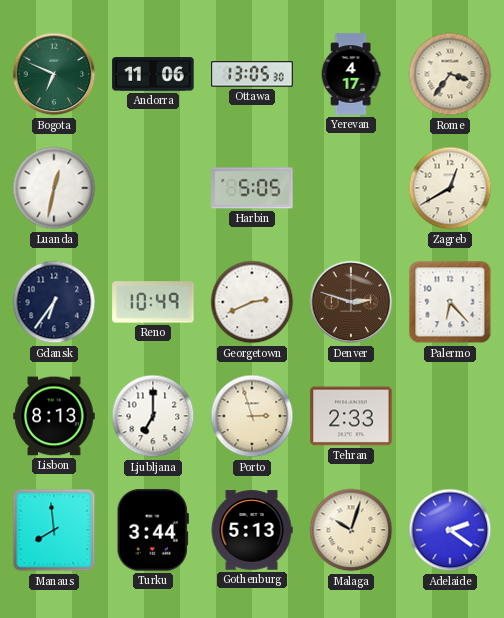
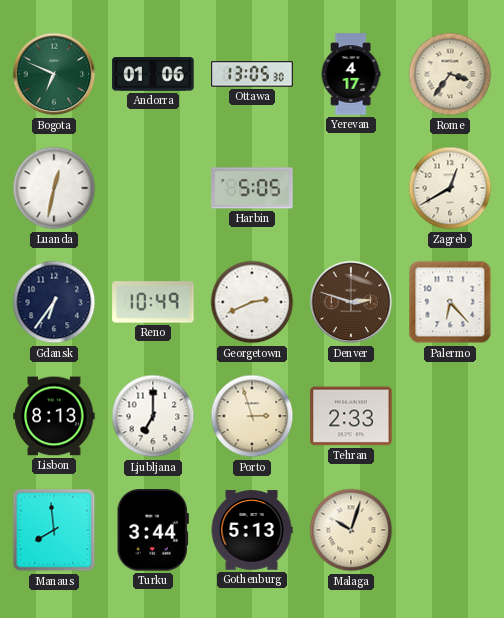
Andorra: 11:06 -> 01:06 (153, 74)
Adelaide: 2:21 -> none (450, 530)
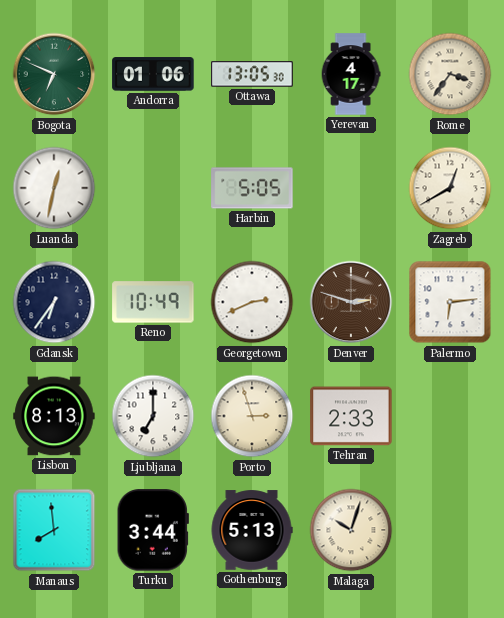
Palermo: 6:23 -> 6:14 (450, 302)
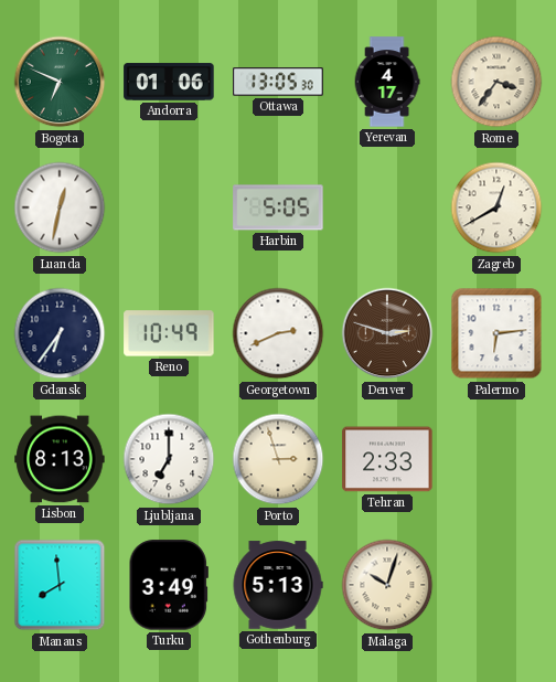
Turku: 3:44 -> 3:49 (169, 585)
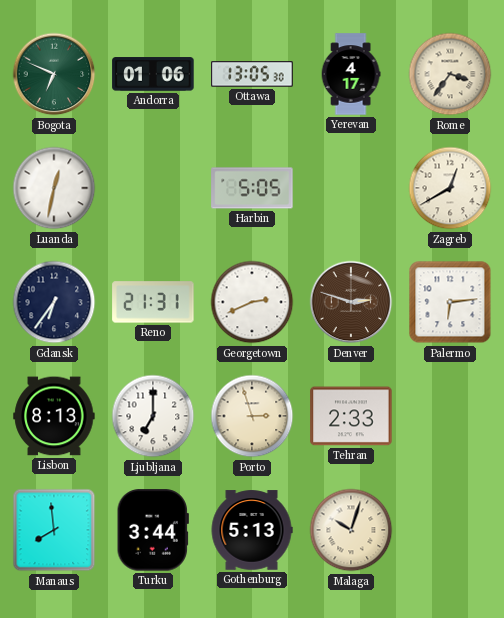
Reno: 10:49 -> 21:31 (153, 302)
Turku: 3:49 -> 3:44 (153, 530)
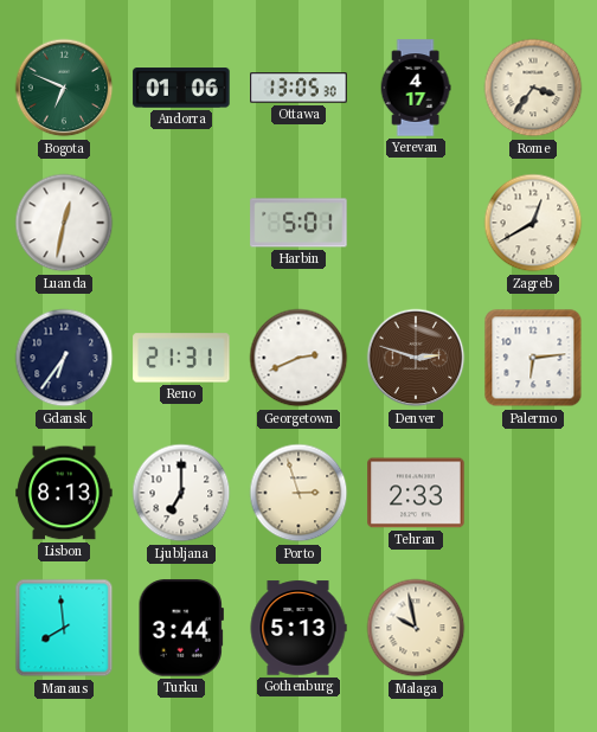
Harbin: 5:05 -> 5:01 (298, 223)
Malaga: 10:03 -> 9:58 (416, 628)
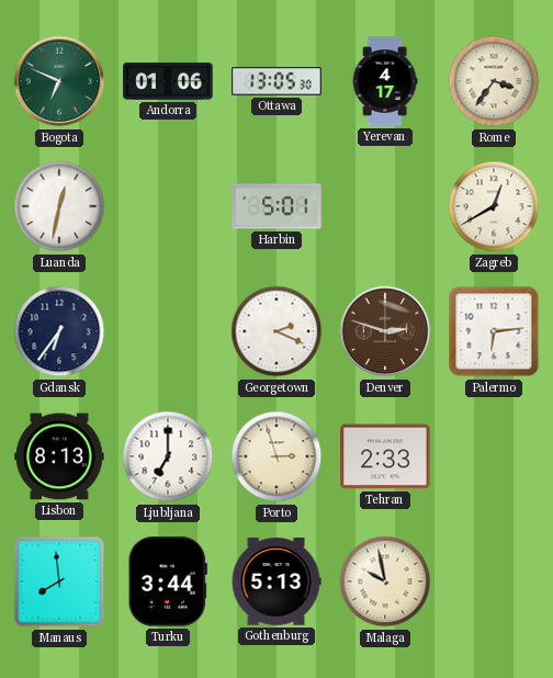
Reno: 21:31 -> none (181, 358)
Georgetown: 2:41 -> 2:19 (276, 331)
